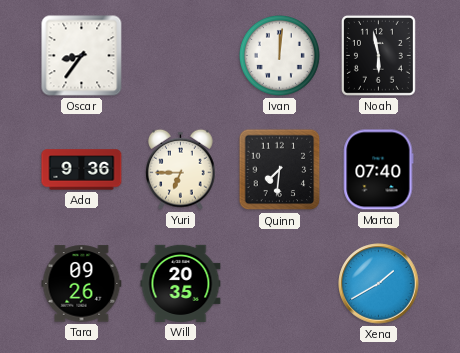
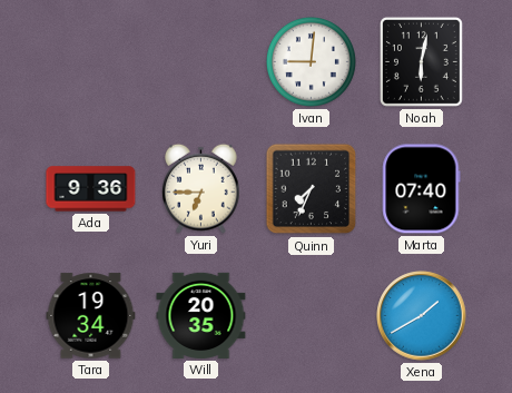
Oscar: 8:36 -> none (82, 56)
Ivan: 12:01 -> 9:01 (311, 61)
Noah: 5:58 -> 6:02 (421, 61)
Quinn: 7:31 -> 7:34 (312, 189)
Tara: 09:26 -> 19:34 (91, 316)
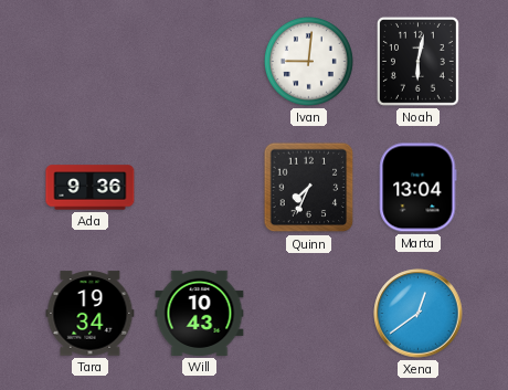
Yuri: 6:45 -> none (201, 188)
Marta: 07:40 -> 13:04 (419, 188)
Will: 20:35 -> 10:43 (200, 313)
Xena: 1:40 -> 12:39 (419, 314)
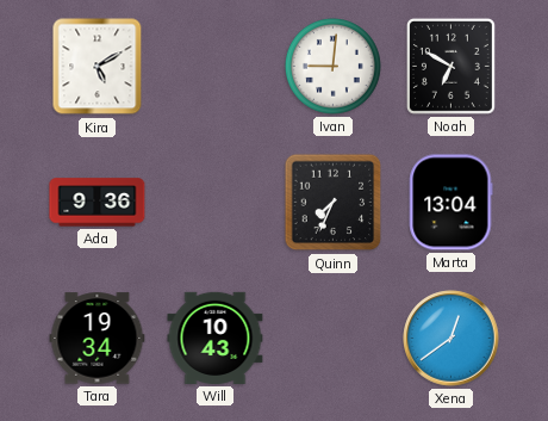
Kira: none -> 5:10 (98, 67)
Noah: 6:02 -> 6:50 (450, 66)
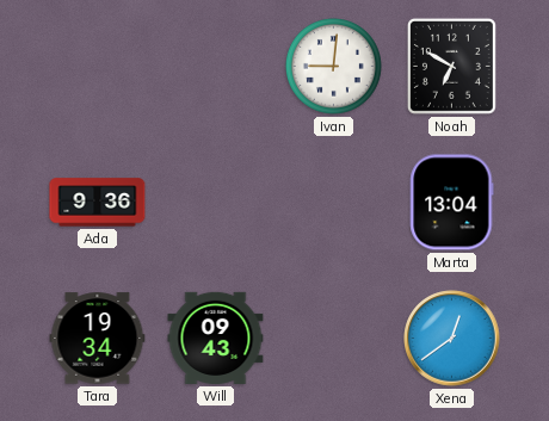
Kira: 5:10 -> none (98, 67)
Quinn: 7:34 -> none (334, 203)
Will: 10:43 -> 09:43 (216, 338)
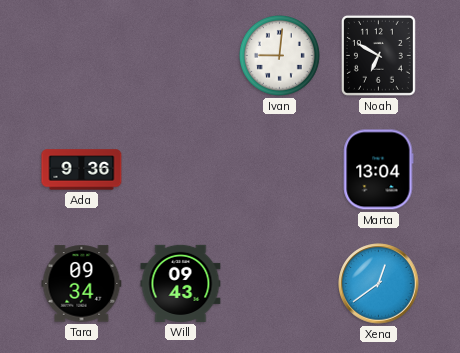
Tara: 19:34 -> 09:34 (82, 284)
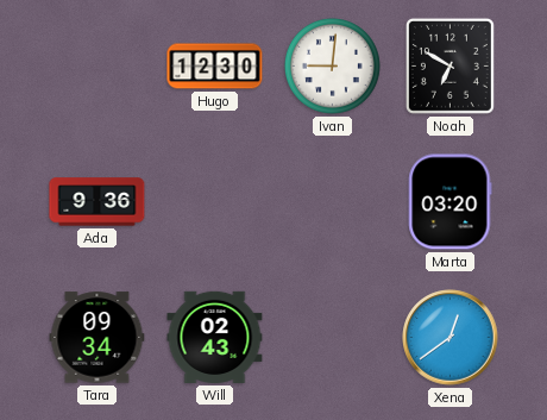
Hugo: none -> 12:30 (215, 67)
Marta: 13:04 -> 03:20 (451, 202)
Will: 09:43 -> 02:43 (215, 337)
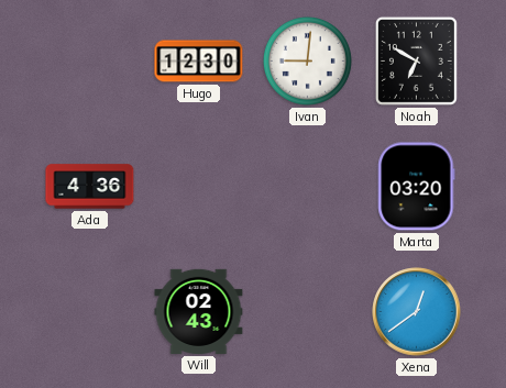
Ada: 9:36 -> 4:36 (90, 187)
Tara: 09:34 -> none (98, 338)
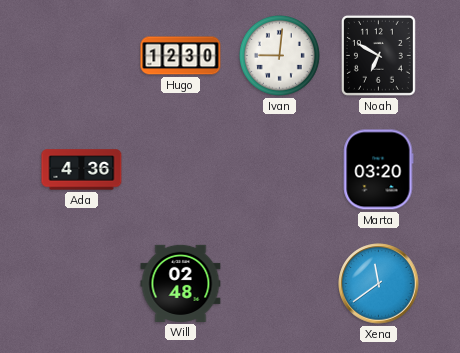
Will: 02:43 -> 02:48 (181, 283)
Xena: 12:39 -> 11:39 (379, 284)
